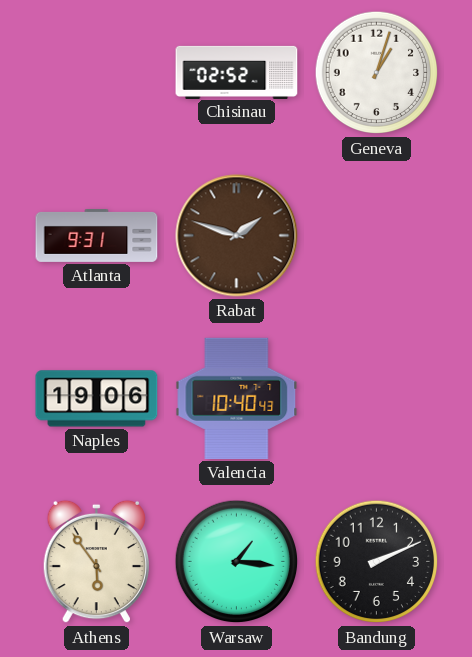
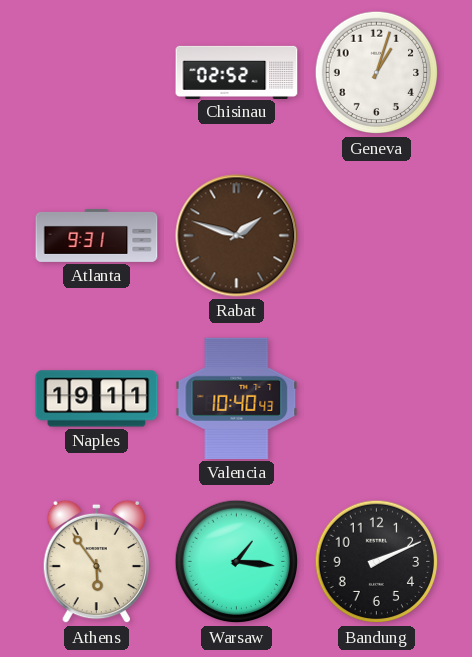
Naples: 19:06 -> 19:11 (97, 399)
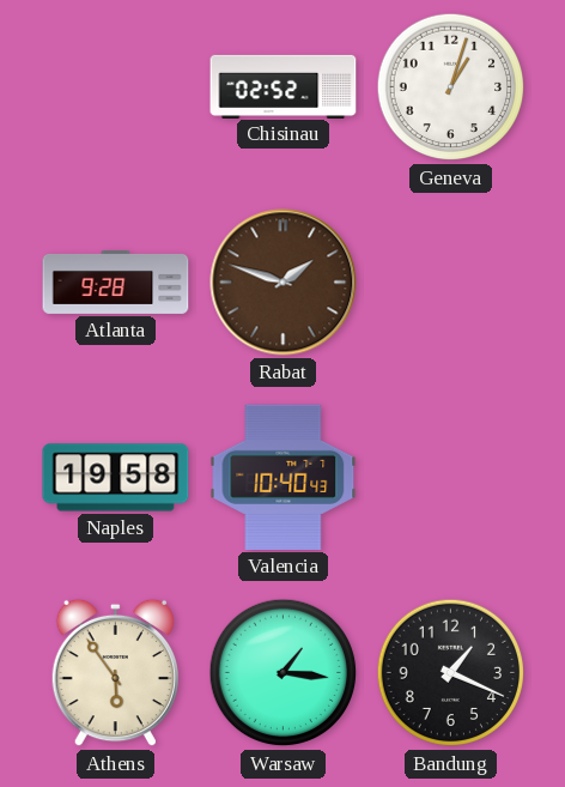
Atlanta: 9:31 -> 9:28 (116, 281)
Naples: 19:11 -> 19:58 (116, 478)
Bandung: 2:11 -> 1:19 (451, 673)
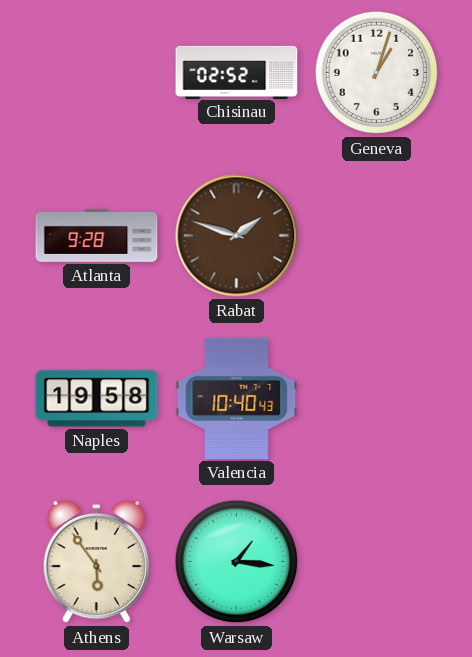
Bandung: 1:19 -> none (451, 673)
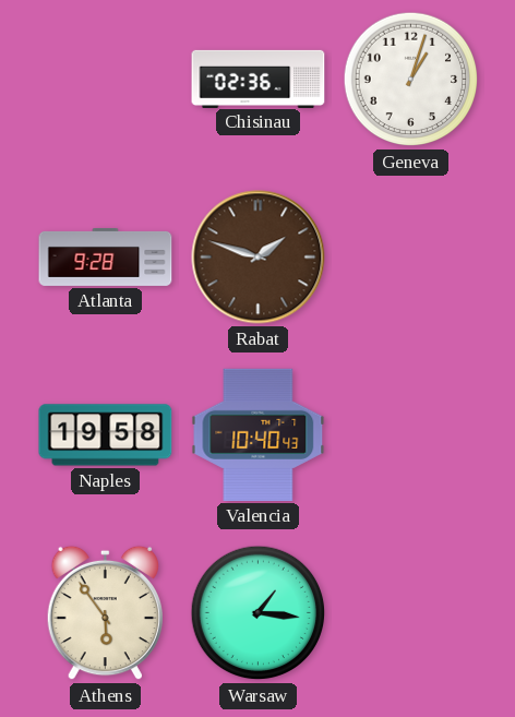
Chisinau: 02:52 -> 02:36 (259, 79)
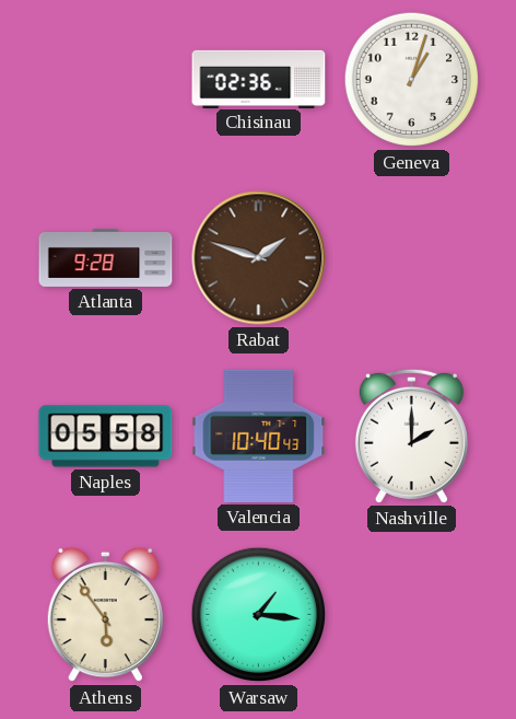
Naples: 19:58 -> 05:58 (106, 437)
Nashville: none -> 2:00 (411, 436)
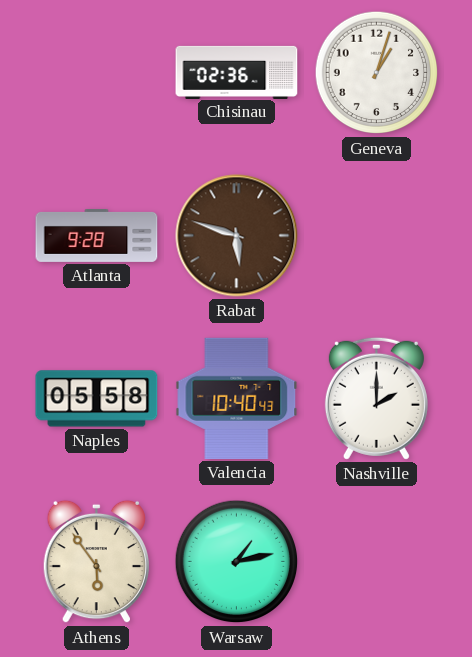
Rabat: 1:48 -> 5:48 (237, 236)
Warsaw: 1:16 -> 1:13 (237, 562)
